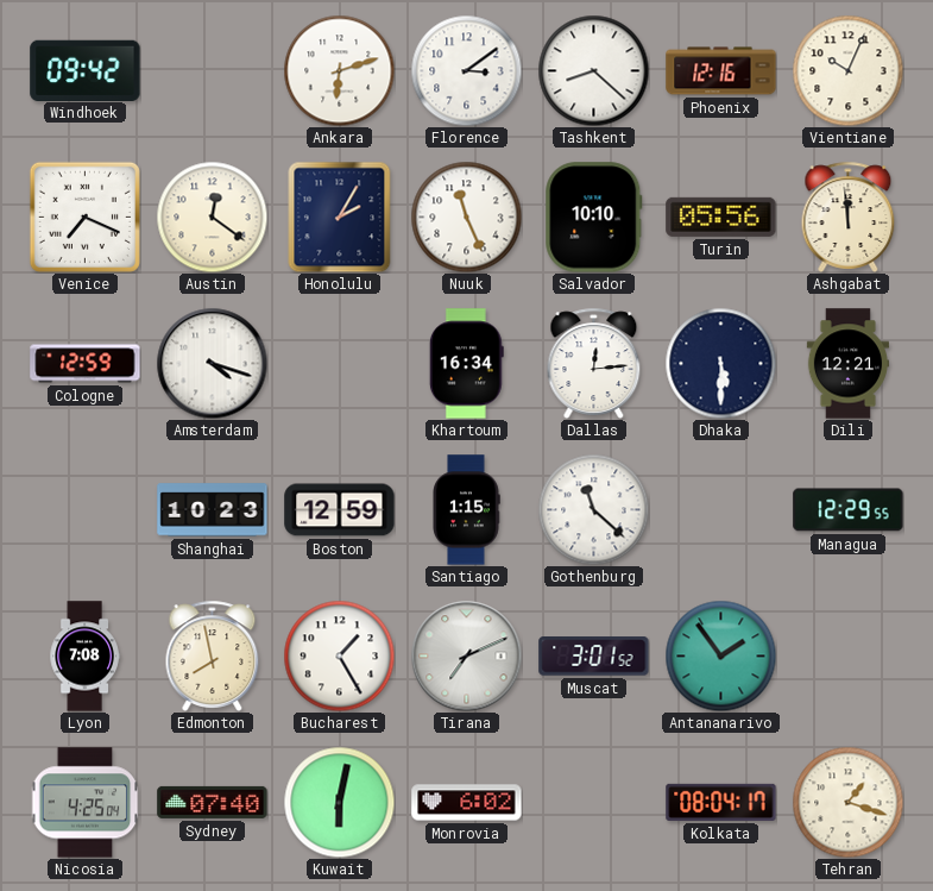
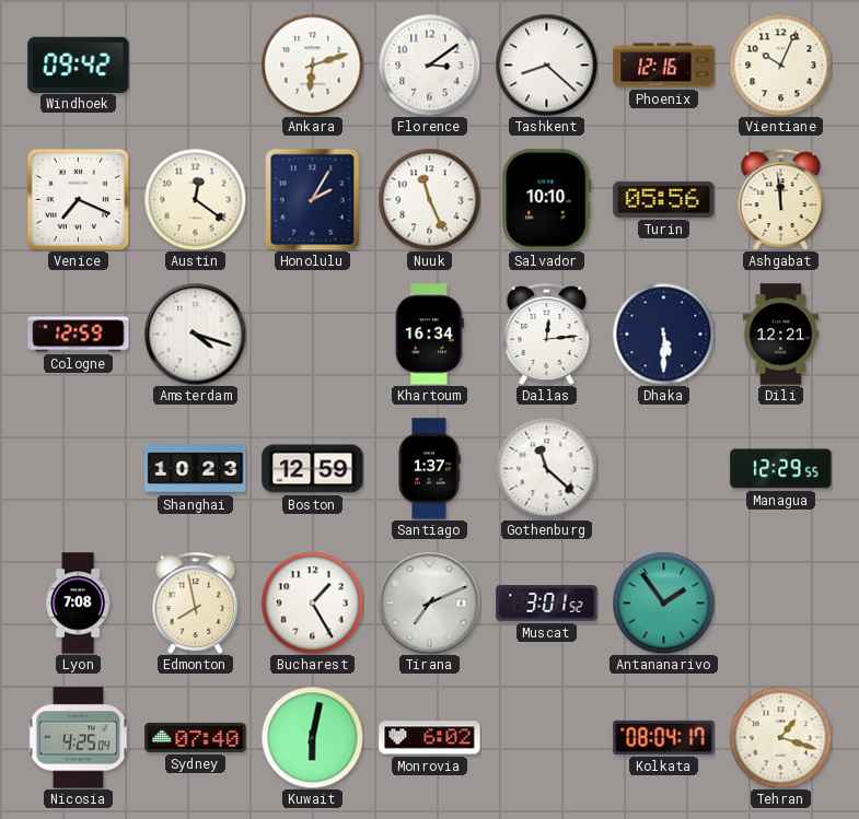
Santiago: 1:15 -> 1:37 (429, 469)
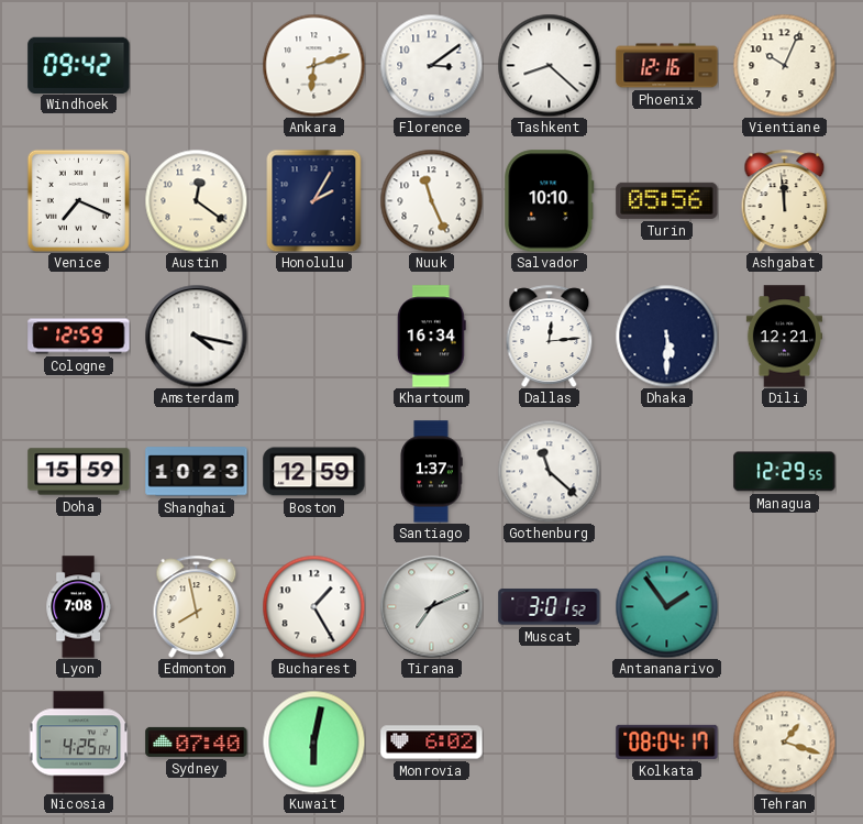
Amsterdam: 4:18 -> 4:17 (196, 336)
Doha: none -> 15:59 (79, 472)
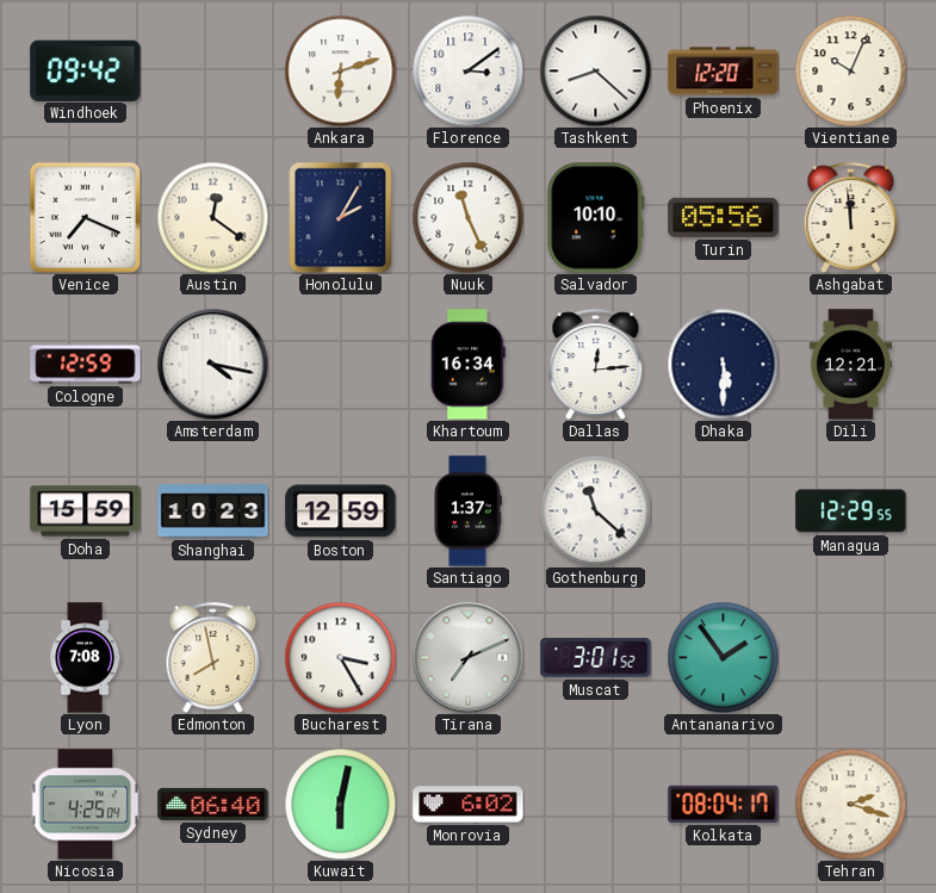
Phoenix: 12:16 -> 12:20 (724, 72)
Bucharest: 1:25 -> 3:25 (340, 657)
Sydney: 07:40 -> 06:40 (213, 804)
Tehran: 1:18 -> 2:18 (850, 804)
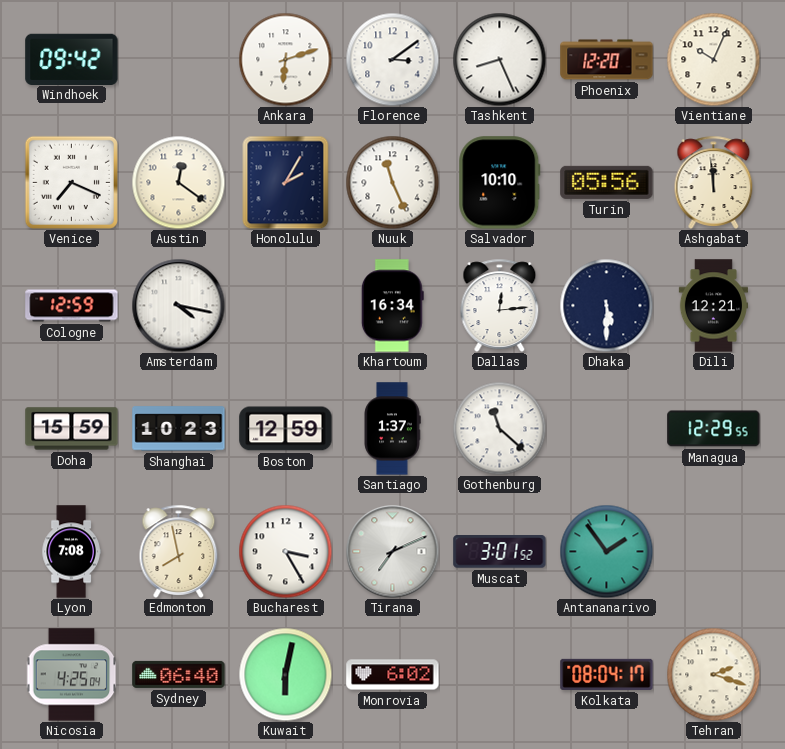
Tashkent: 8:22 -> 8:26 (499, 59)
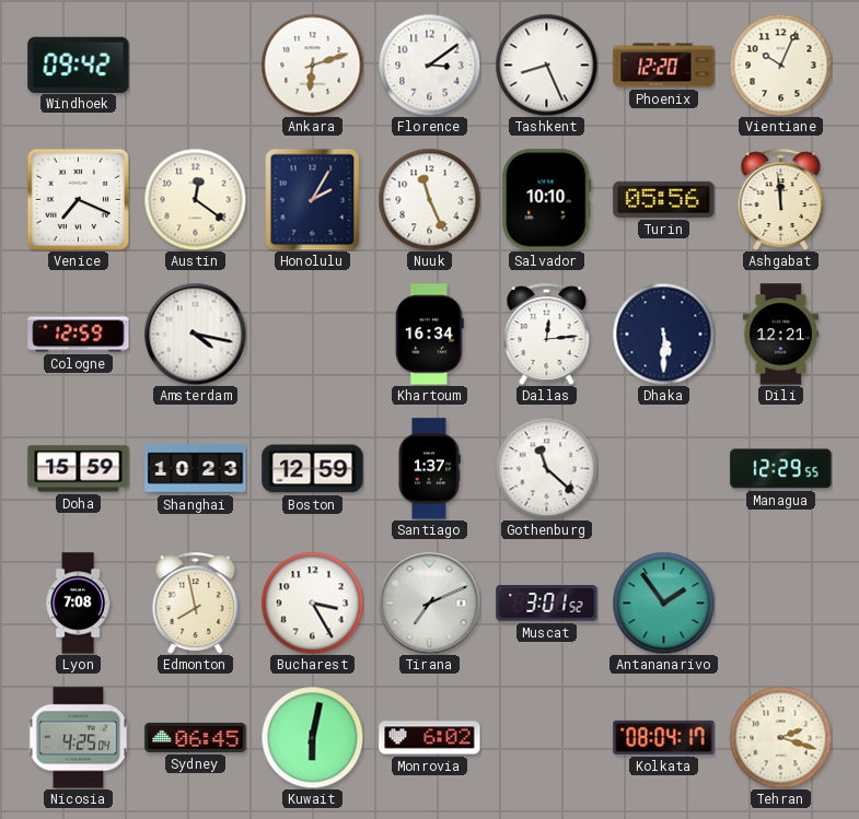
Sydney: 06:40 -> 06:45 (196, 737)
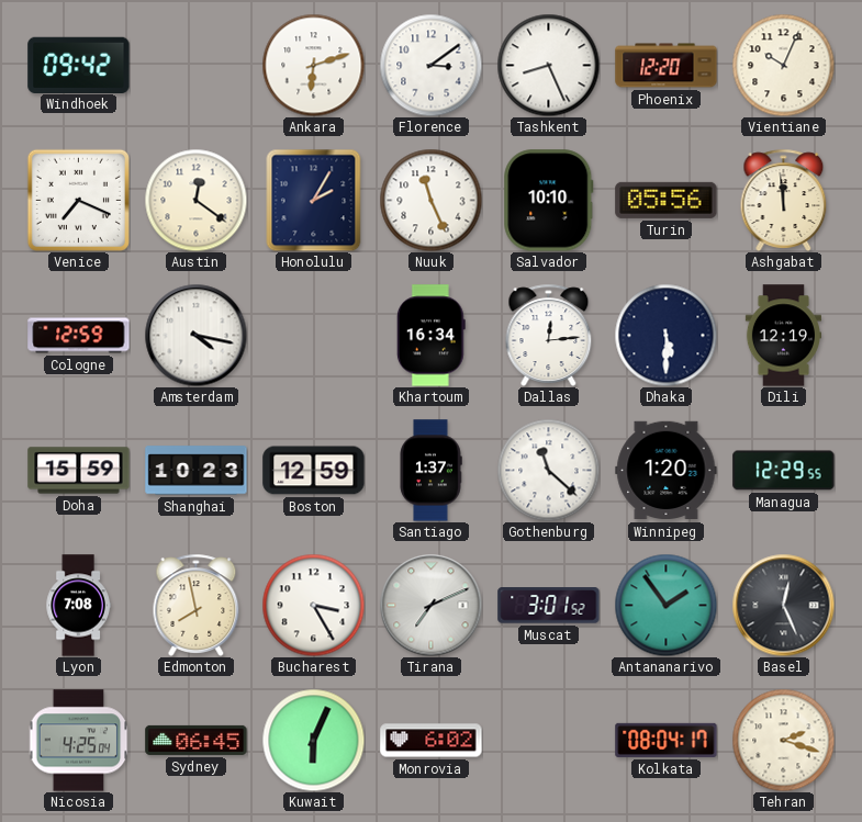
Dili: 12:21 -> 12:19 (783, 336)
Winnipeg: none -> 1:20 (667, 471)
Basel: none -> 12:26 (783, 605)
Kuwait: 6:02 -> 6:04 (313, 740)
